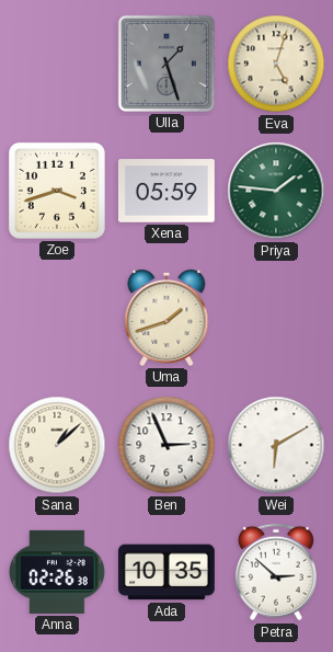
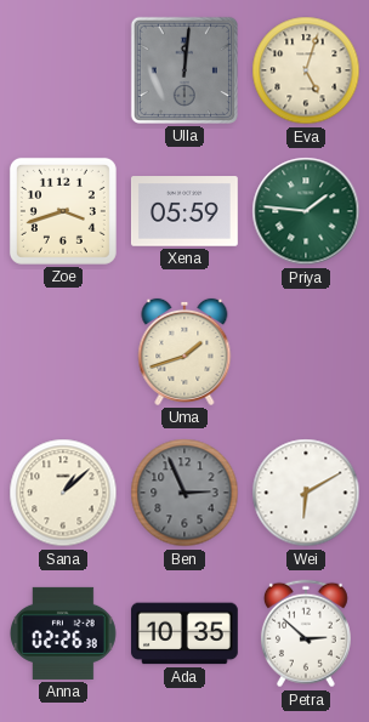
Ulla: 1:27 -> 12:01 (184, 70)
Ben dial: white -> grey (184, 493)
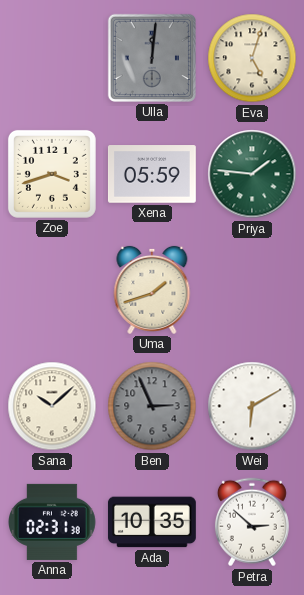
Sana: 1:08 -> 10:08 (52, 406)
Anna: 02:26 -> 02:31 (53, 522)
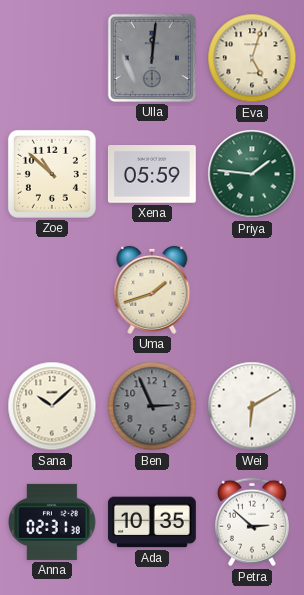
Zoe: 3:42 -> 10:52 (52, 174)
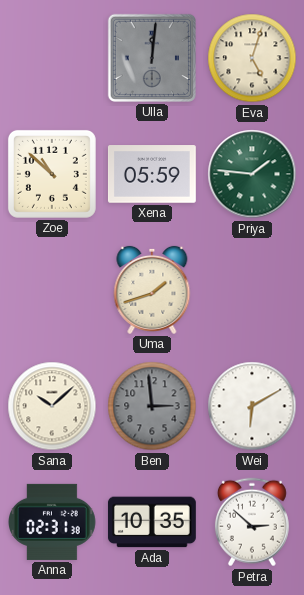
Ben: 2:56 -> 2:59 (152, 406)
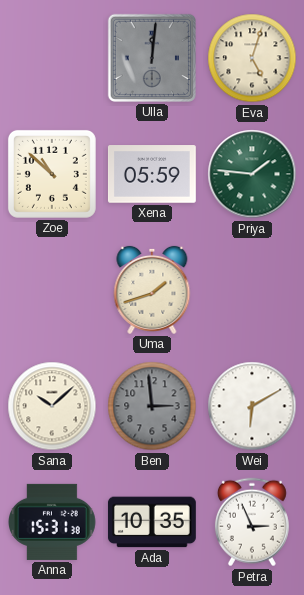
Anna: 02:31 -> 15:31 (53, 522)
Petra: 2:52 -> 2:56 (252, 522)
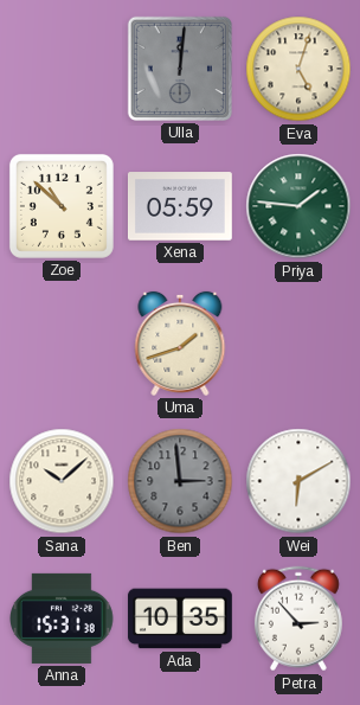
Petra: 2:56 -> 2:53 (298, 619)
